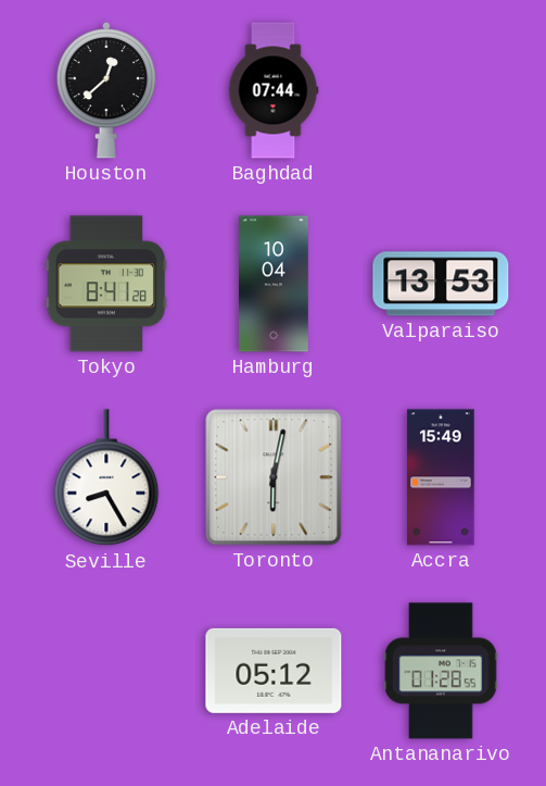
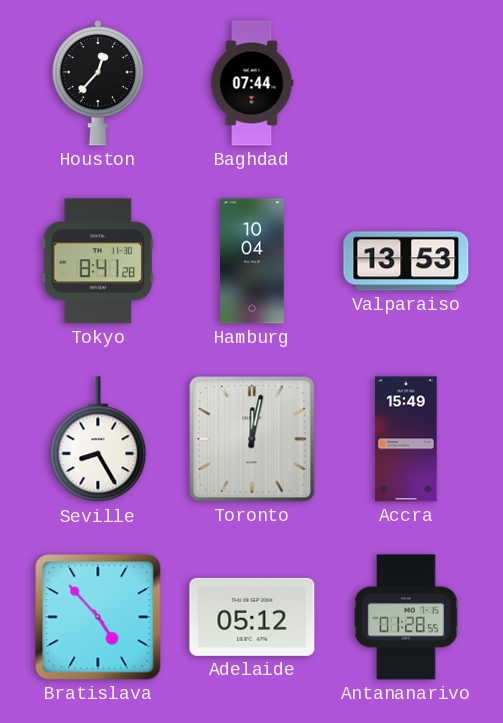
Houston: 12:38 -> 12:37 (98, 83)
Toronto: 6:02 -> 12:02 (252, 439)
Bratislava: none -> 4:53 (98, 617)
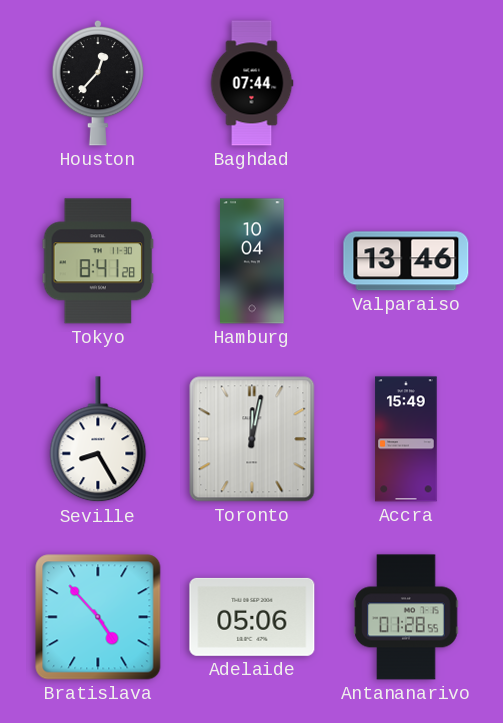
Valparaiso: 13:53 -> 13:46 (406, 261)
Adelaide: 05:12 -> 05:06 (252, 617)
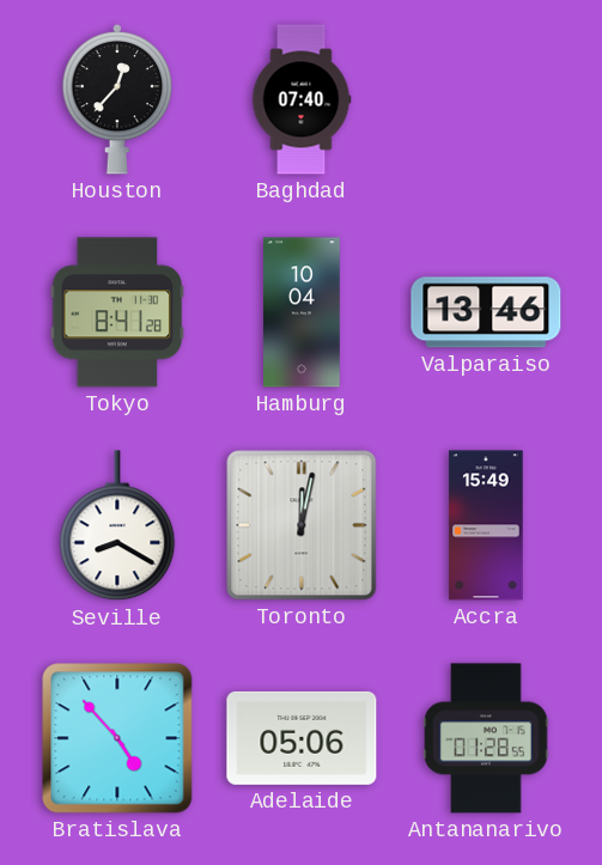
Baghdad: 07:44 -> 07:40 (302, 99)
Seville: 8:25 -> 8:20 (117, 526)
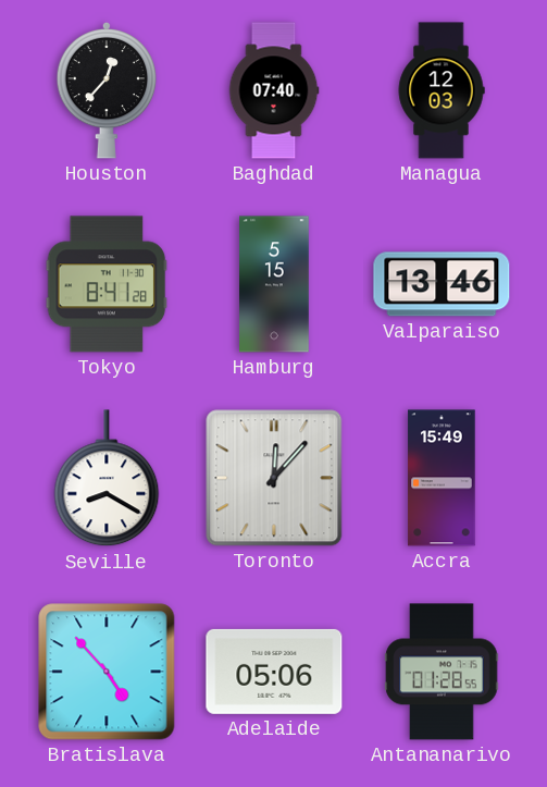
Managua: none -> 12:03 (442, 90)
Hamburg: 10:04 -> 5:15 (274, 284)
Toronto: 12:02 -> 12:07 (274, 478)
